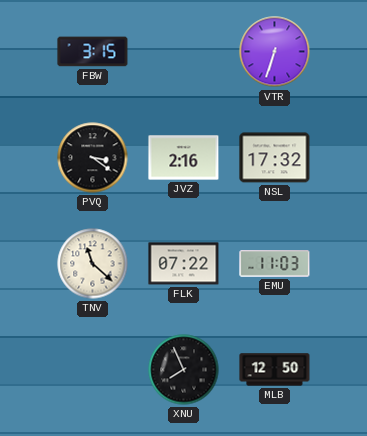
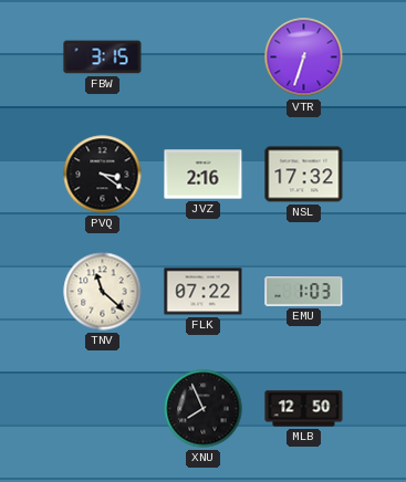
EMU: 11:03 -> 1:03 (304, 292)
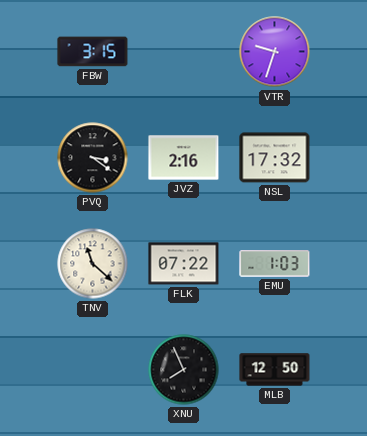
VTR: 6:33 -> 9:33 (275, 52)
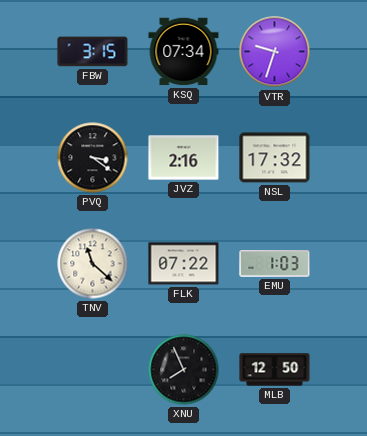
KSQ: none -> 07:34 (184, 52)
